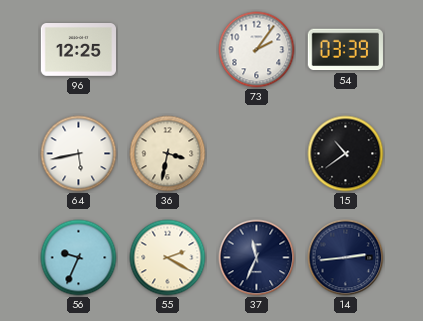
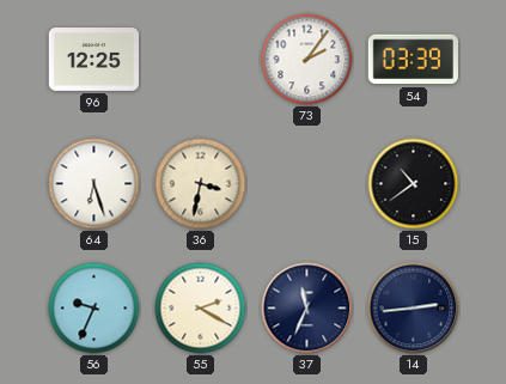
64: 5:43 -> 6:27 (95, 184)
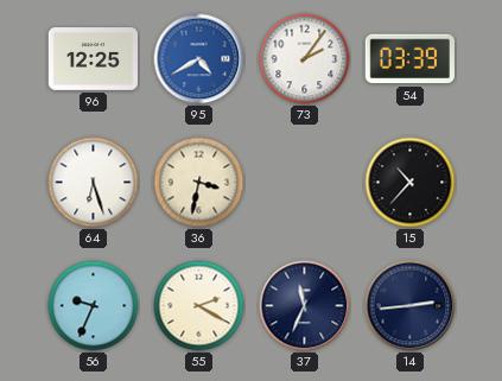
95: none -> 4:40 (199, 59)
15: 10:39 -> 10:37 (411, 183)
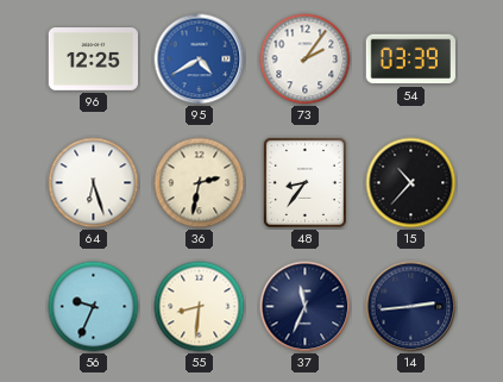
36: 3:32 -> 2:32 (200, 183)
48: none -> 8:36 (304, 182)
55: 2:20 -> 8:31 (200, 307)
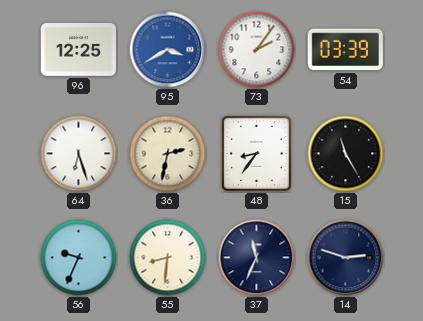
95: 4:40 -> 3:40 (168, 50)
15: 10:37 -> 11:25 (346, 154)
14: 2:44 -> 2:48 (346, 258)
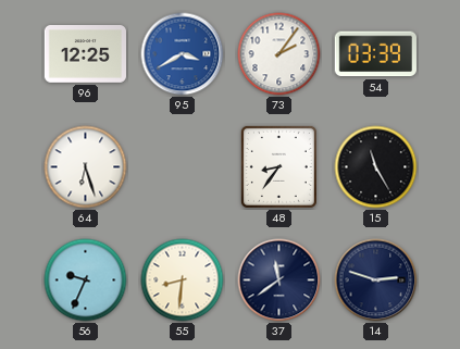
36: 2:32 -> none (168, 154)
37: 11:34 -> 11:39 (279, 281)
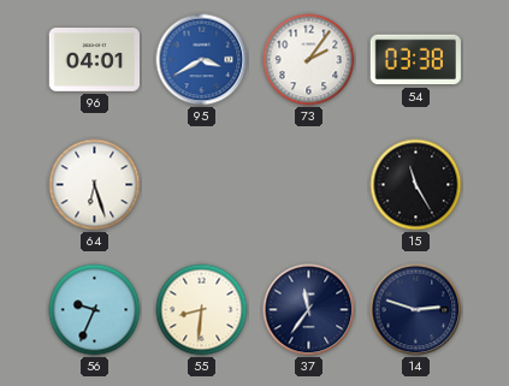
96: 12:25 -> 04:01 (94, 60)
54: 03:39 -> 03:38 (415, 60)
48: 8:36 -> none (278, 166)
37: 11:39 -> 11:36 (309, 310)
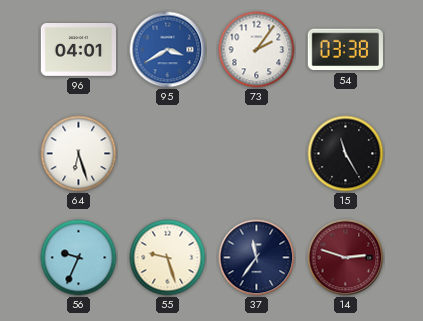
55: 8:31 -> 9:27 (168, 258)
14 dial: navy -> burgundy (346, 258)
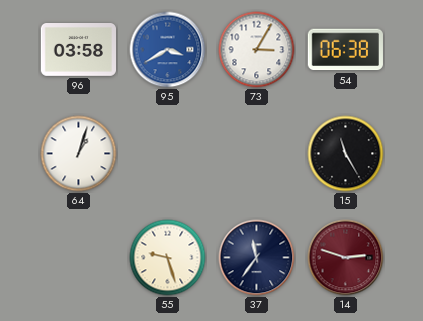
96: 04:01 -> 03:58 (78, 50)
73: 2:06 -> 3:05 (257, 50)
54: 03:38 -> 06:38 (345, 50)
64: 6:27 -> 1:03 (79, 154)
56: 9:34 -> none (79, 258)
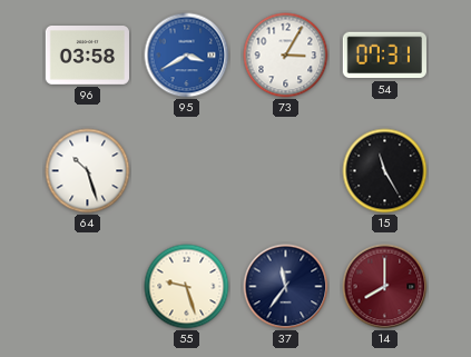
54: 06:38 -> 07:31 (384, 56)
64: 1:03 -> 10:27 (88, 171)
14: 2:48 -> 8:00 (385, 287)
